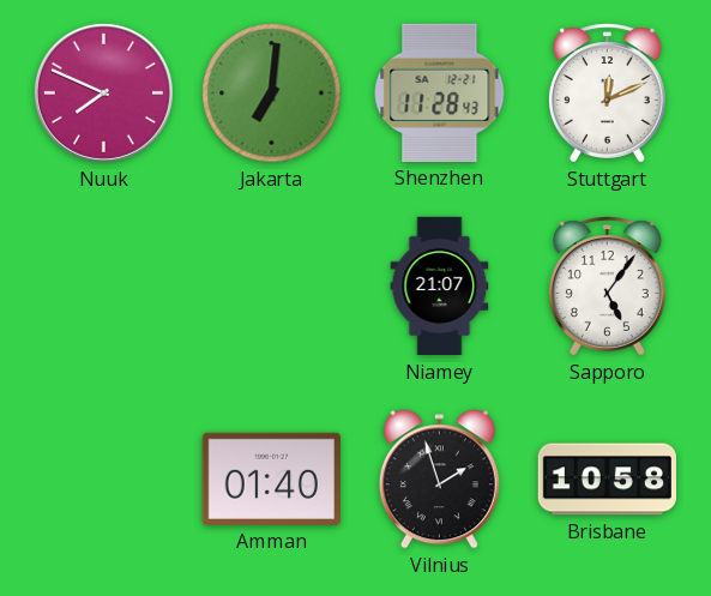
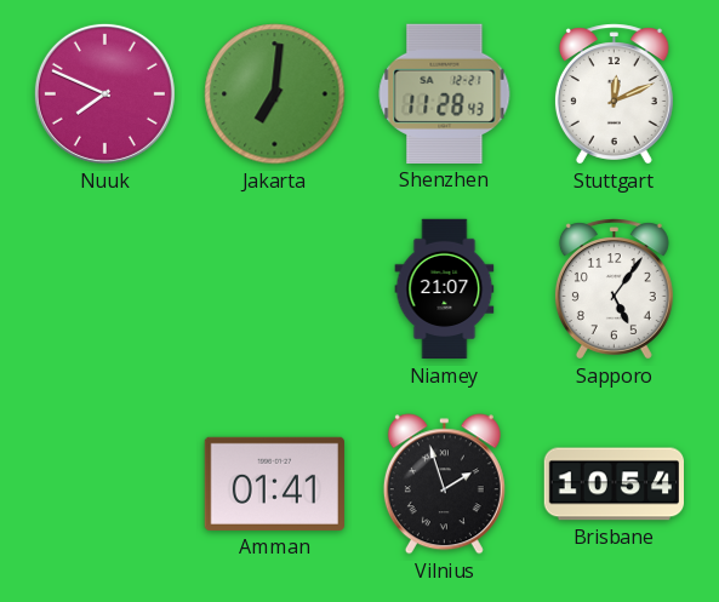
Amman: 01:40 -> 01:41 (274, 483)
Brisbane: 10:58 -> 10:54 (614, 485)
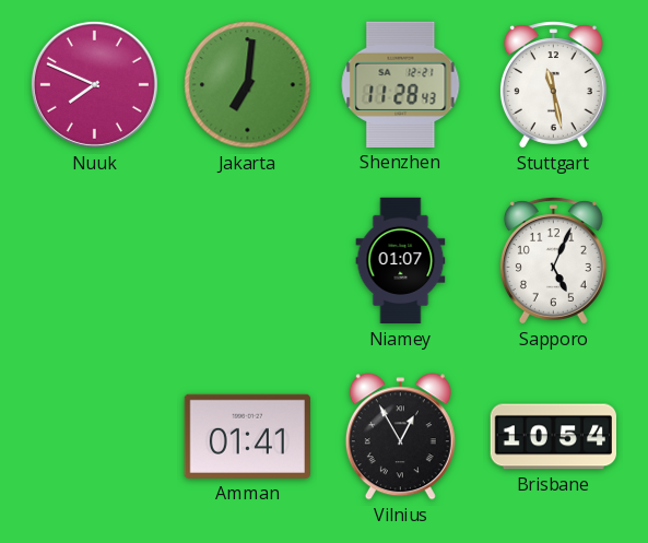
Stuttgart: 12:11 -> 11:28 (553, 85)
Niamey: 21:07 -> 01:07 (401, 261)
Sapporo: 5:06 -> 5:04 (553, 261)
Vilnius: 1:57 -> 12:55 (400, 437)
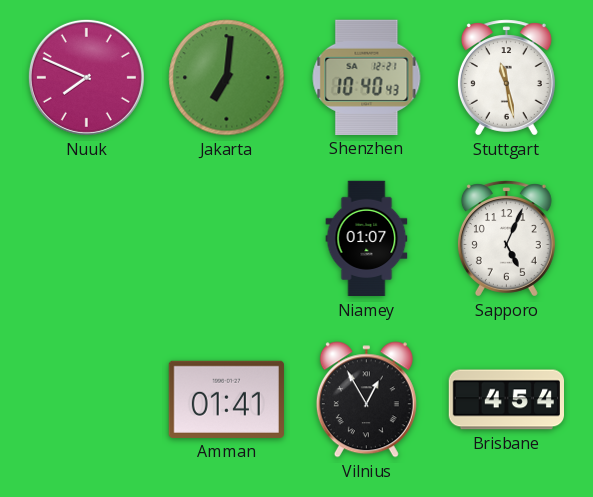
Shenzhen: 11:28 -> 10:40 (367, 77)
Brisbane: 10:54 -> 4:54 (506, 400)
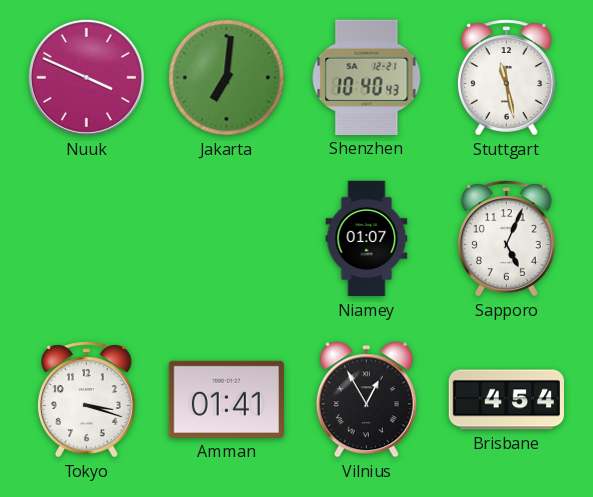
Nuuk: 7:49 -> 3:49 (86, 77)
Tokyo: none -> 3:18 (86, 400)
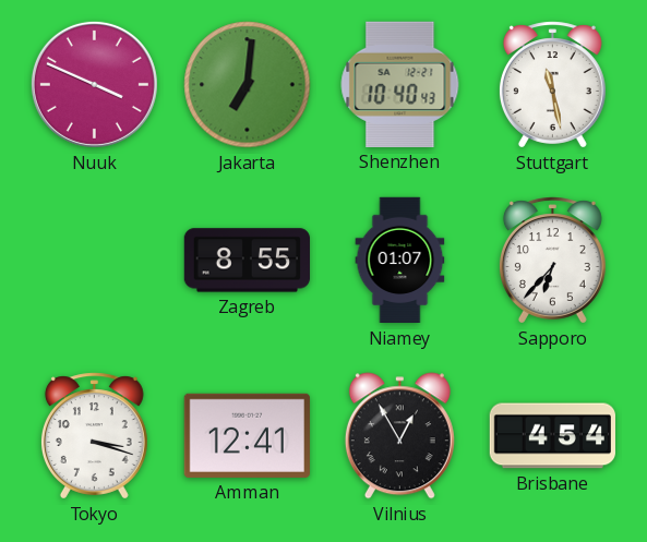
Zagreb: none -> 8:55 (247, 261)
Sapporo: 5:04 -> 6:37 (552, 261)
Amman: 01:41 -> 12:41 (247, 435)
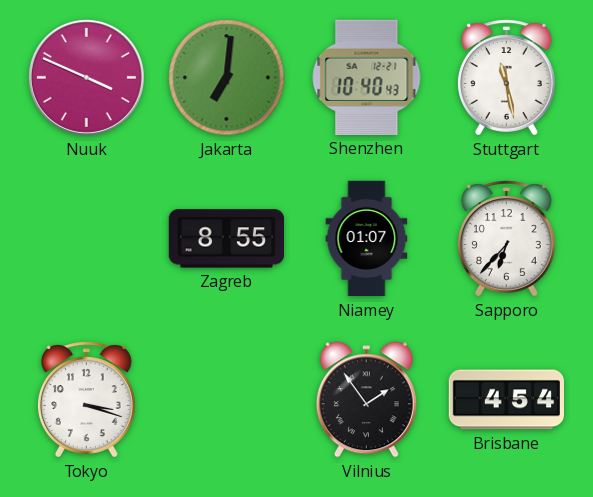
Amman: 12:41 -> none (247, 435)
Vilnius: 12:55 -> 1:54 (366, 400)
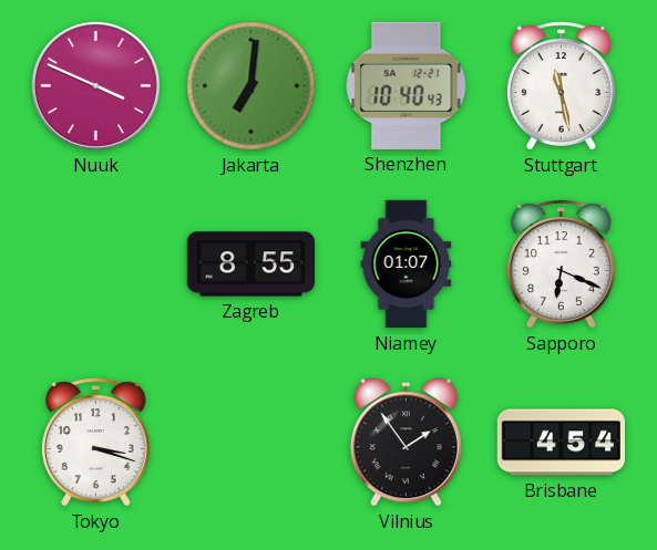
Sapporo: 6:37 -> 6:19 (561, 264)
